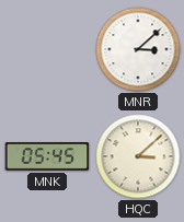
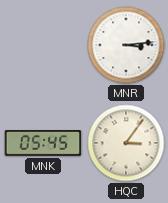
MNR: 3:08 -> 3:14 (126, 45)
HQC: 3:08 -> 3:06 (126, 143)
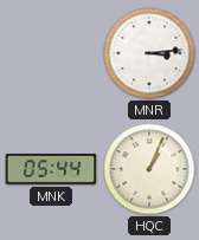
MNK: 05:45 -> 05:44 (51, 170)
HQC: 3:06 -> 1:04 (149, 169)
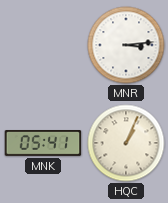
MNK: 05:44 -> 05:41 (43, 144)
